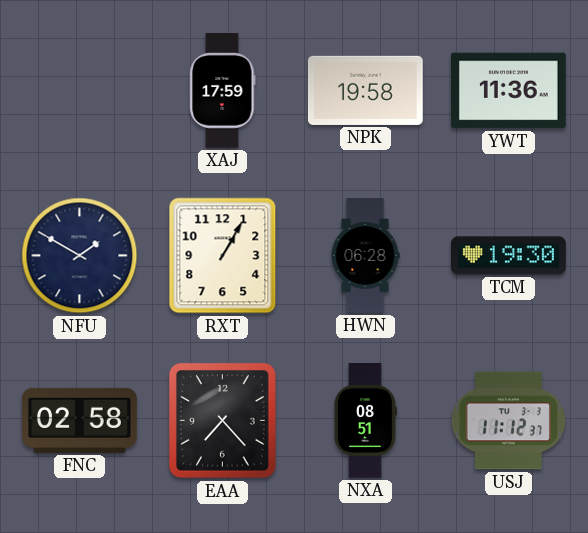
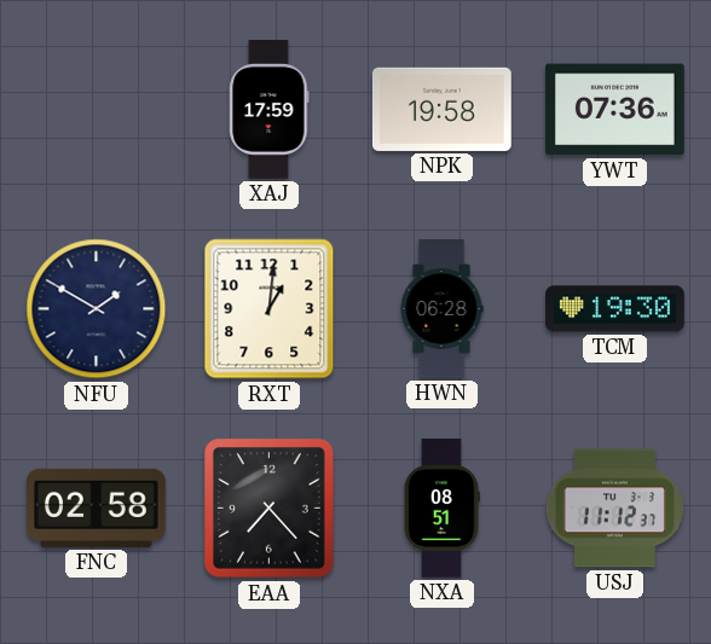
YWT: 11:36 -> 07:36 (614, 110)
RXT: 1:05 -> 1:01 (270, 309)
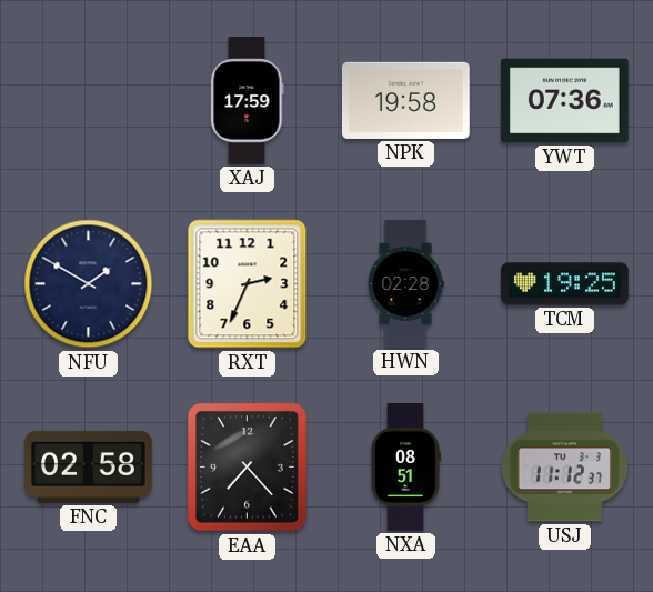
RXT: 1:01 -> 2:34 (248, 284)
HWN: 06:28 -> 02:28 (405, 284)
TCM: 19:30 -> 19:25 (565, 284)
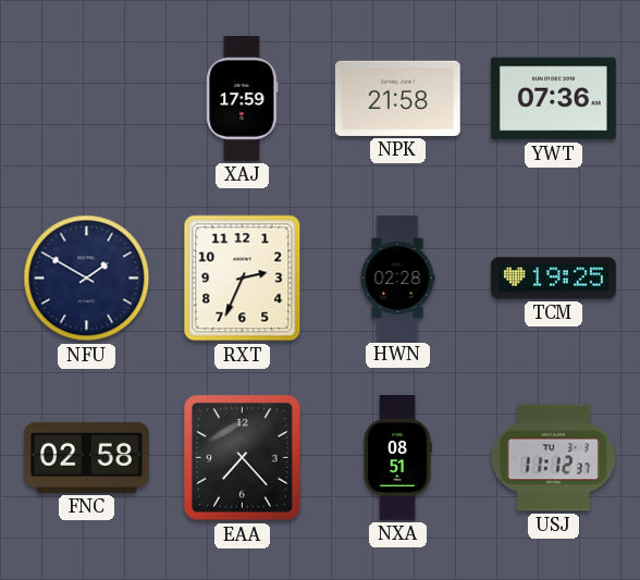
NPK: 19:58 -> 21:58 (397, 98)
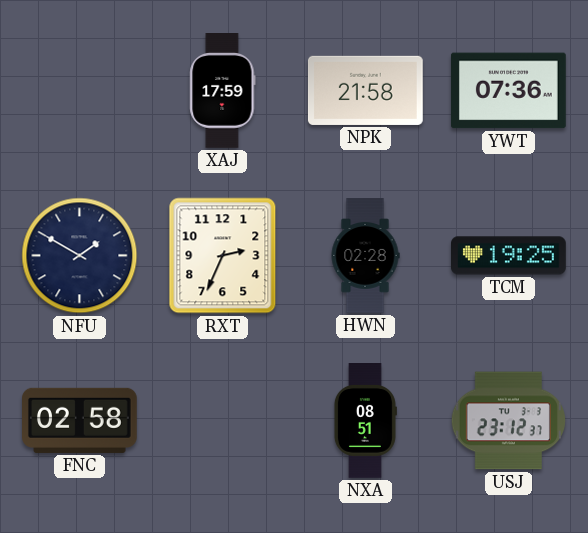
EAA: 7:23 -> none (243, 458)
USJ: 11:12 -> 23:12 (508, 421)
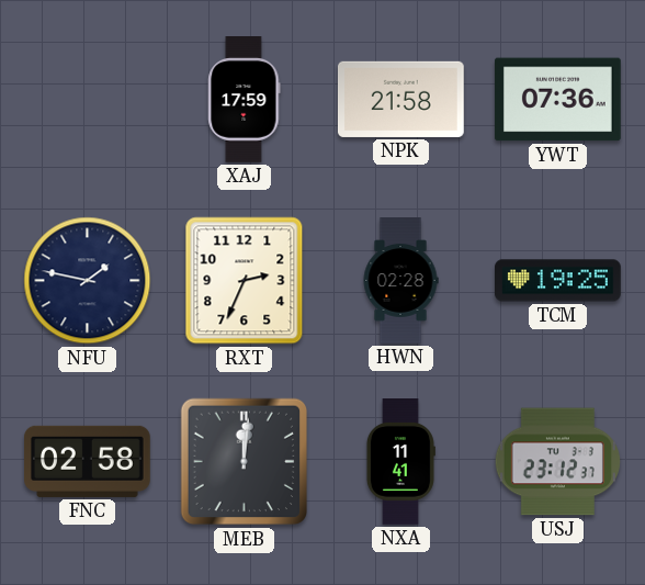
NFU: 1:50 -> 1:47 (88, 281)
MEB: none -> 12:01 (245, 462)
NXA: 08:51 -> 11:41 (400, 462)
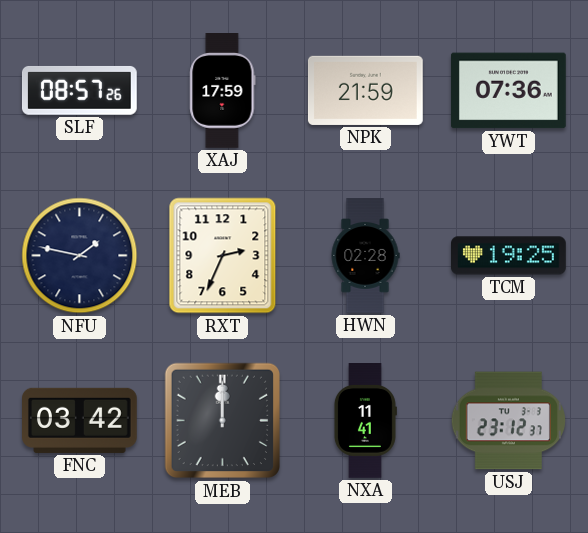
SLF: none -> 08:57 (79, 90)
NPK: 21:58 -> 21:59 (365, 90)
FNC: 02:58 -> 03:42 (80, 420)
MEB: 12:01 -> 12:00 (223, 421)
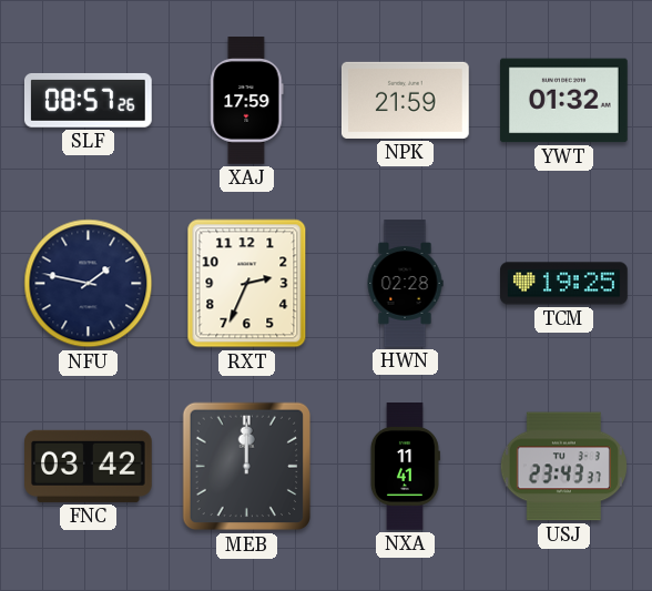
YWT: 07:36 -> 01:32 (563, 101)
USJ: 23:12 -> 23:43 (563, 467)
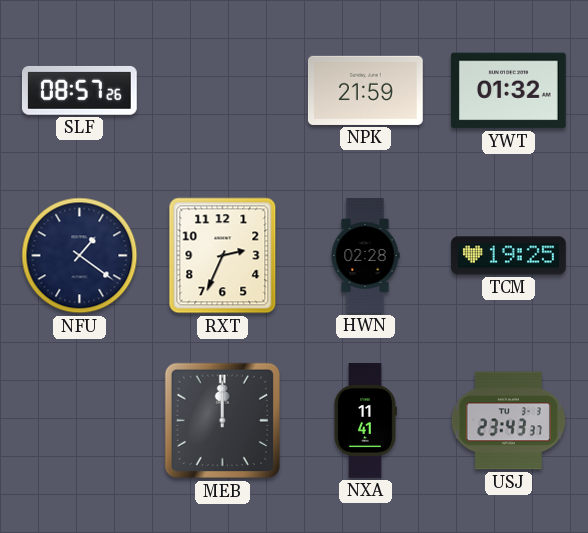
XAJ: 17:59 -> none (247, 101)
NFU: 1:47 -> 1:21 (80, 256)
FNC: 03:42 -> none (89, 466)
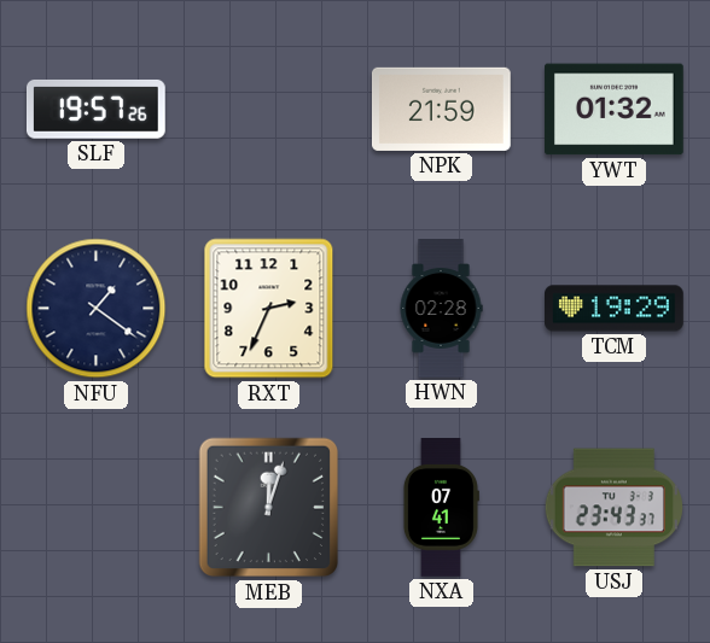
SLF: 08:57 -> 19:57 (95, 109)
TCM: 19:25 -> 19:29 (615, 309)
MEB: 12:00 -> 12:03 (269, 508)
NXA: 11:41 -> 07:41 (441, 508)
